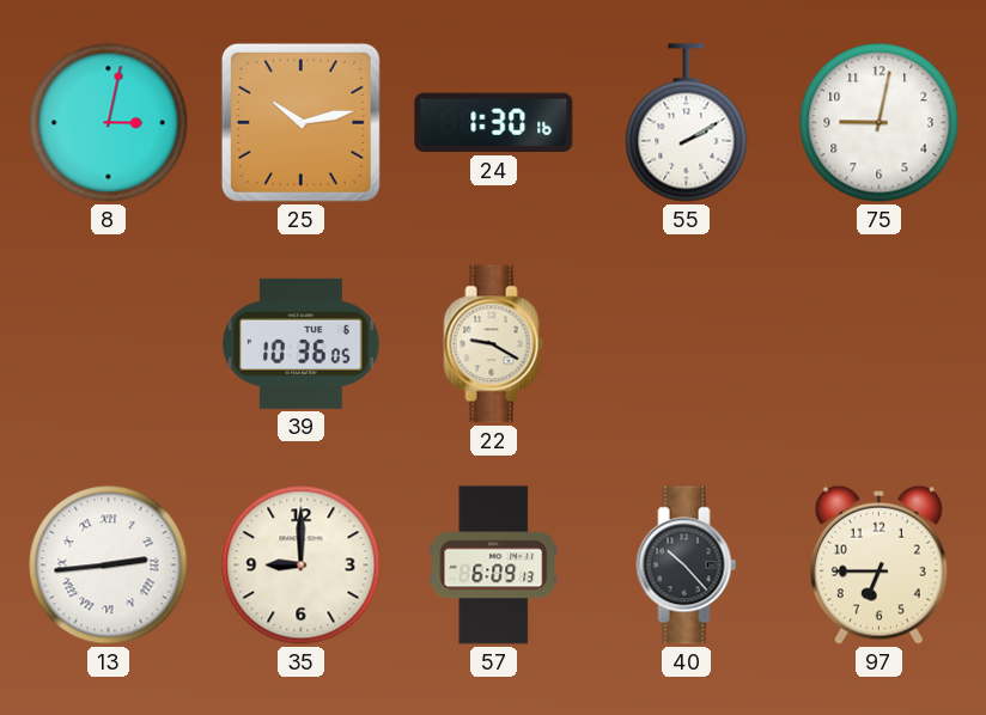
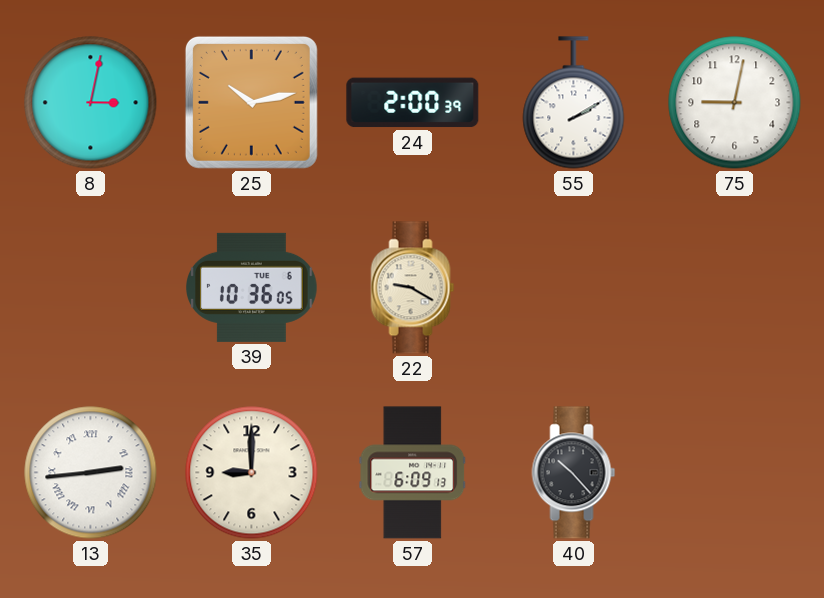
24: 1:30 -> 2:00 (413, 103)
97: 6:45 -> none (878, 564)
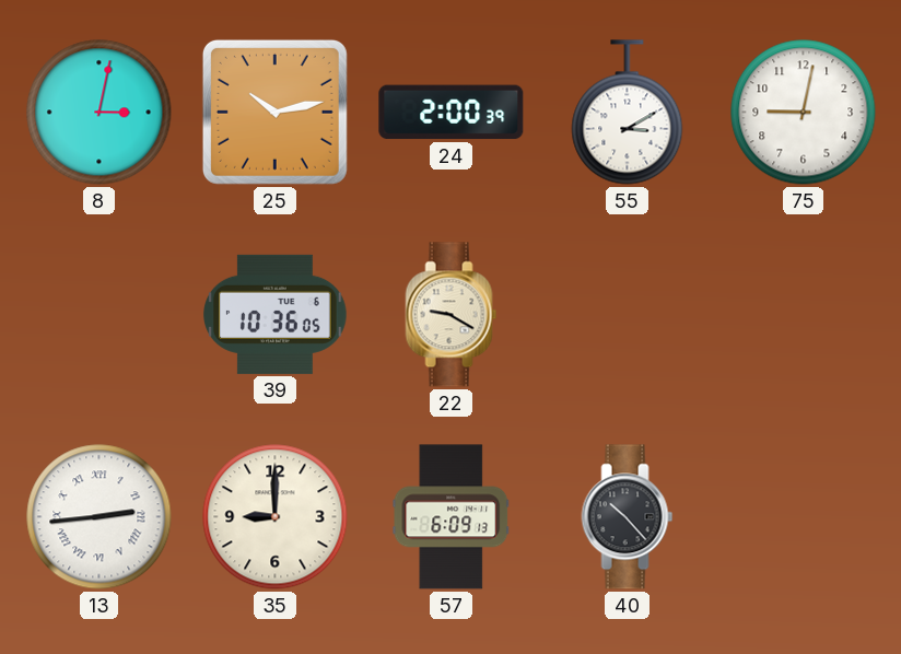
55: 2:10 -> 3:10 (628, 113)
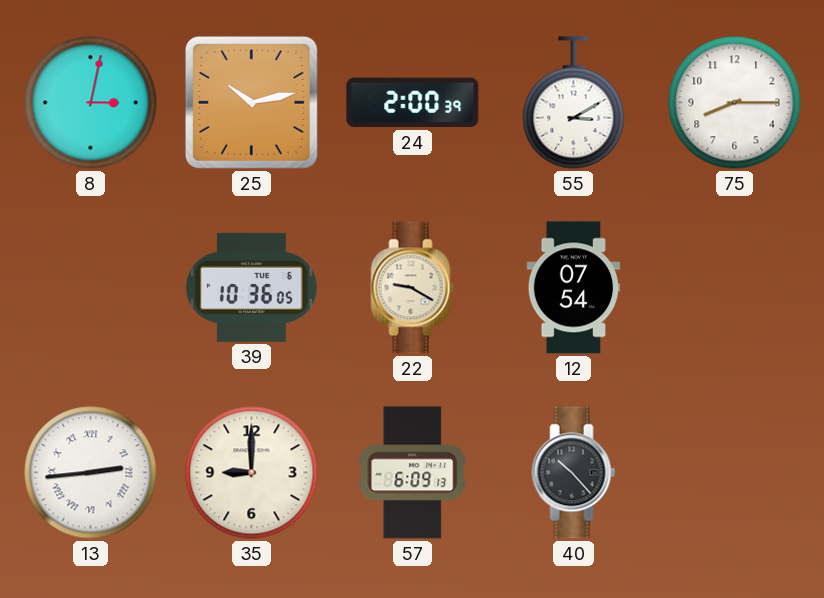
75: 9:02 -> 8:15 (735, 103)
12: none -> 07:54 (574, 288)
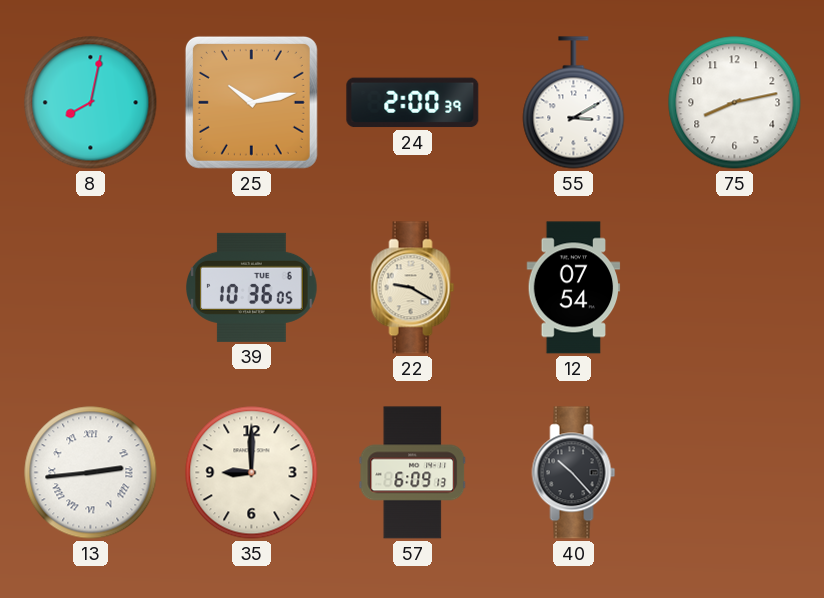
8: 3:02 -> 8:02 (91, 103)
75: 8:15 -> 8:13 (735, 103)
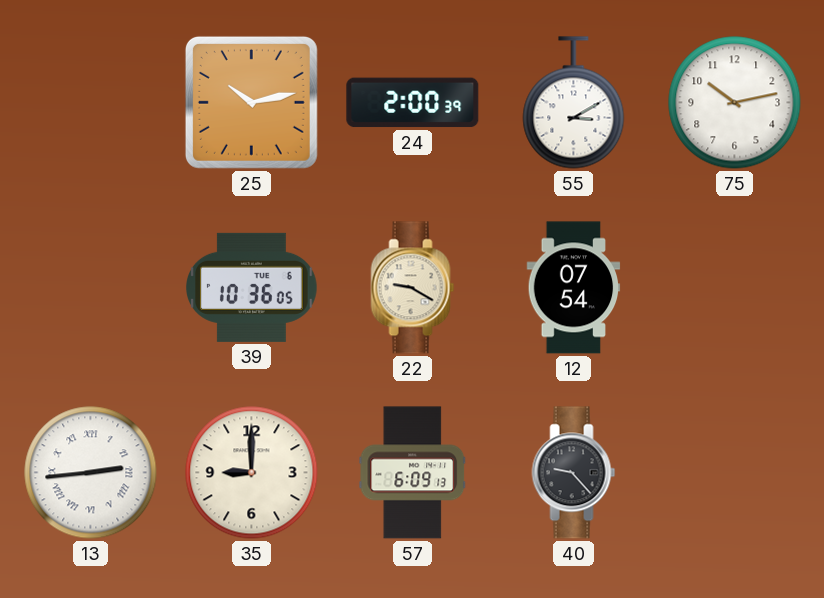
8: 8:02 -> none (91, 103)
75: 8:13 -> 10:13 (735, 103)
40: 10:23 -> 9:23 (574, 473)
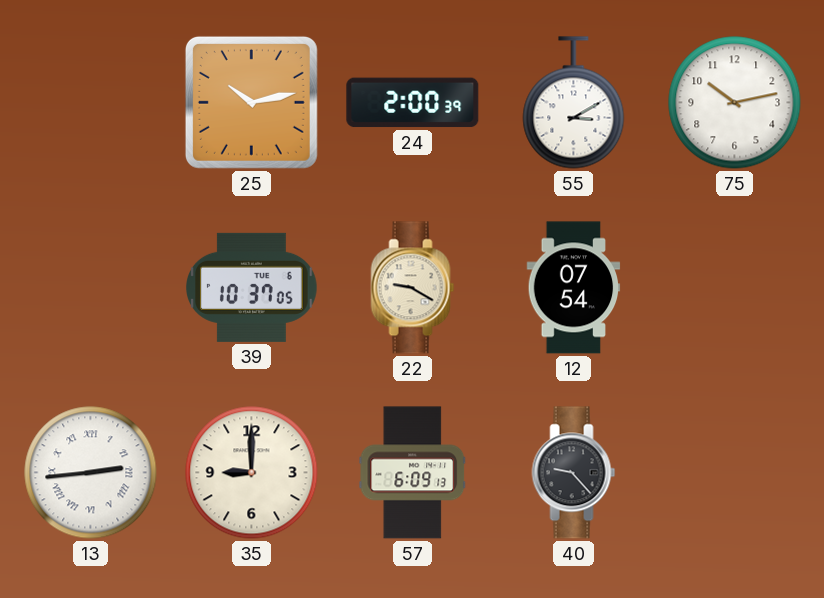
39: 10:36 -> 10:37 (252, 287)
